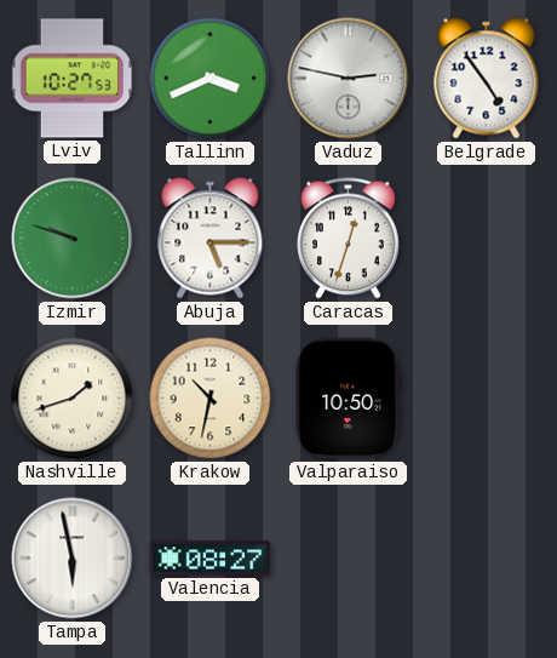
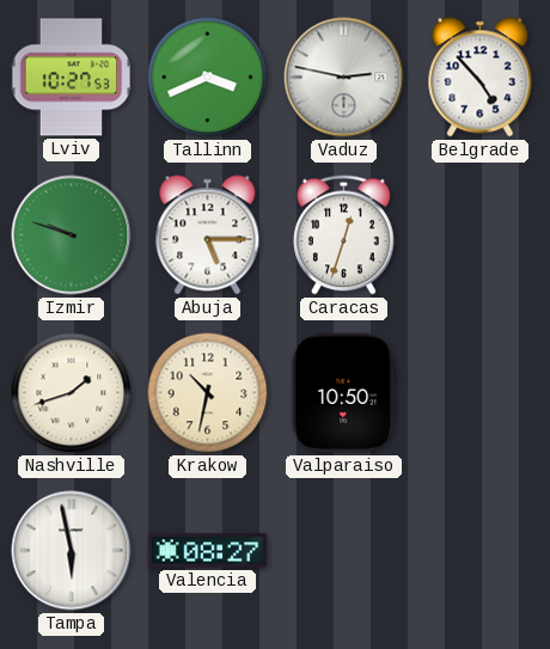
Belgrade: 4:54 -> 4:53 (481, 78)
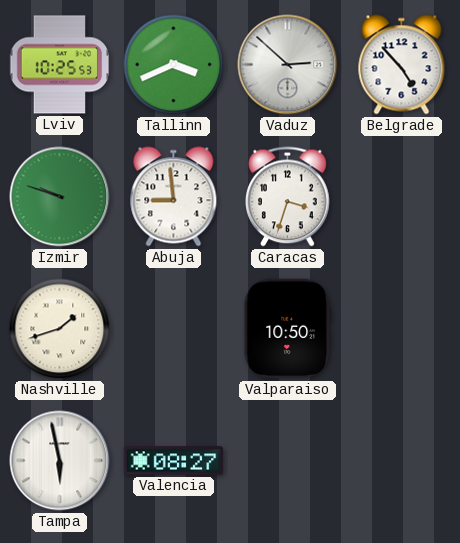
Lviv: 10:27 -> 10:25 (60, 65)
Vaduz: 2:47 -> 2:52 (288, 65)
Abuja: 5:15 -> 8:59 (174, 197)
Caracas: 12:33 -> 3:33 (288, 197)
Krakow: 10:32 -> none (208, 393)
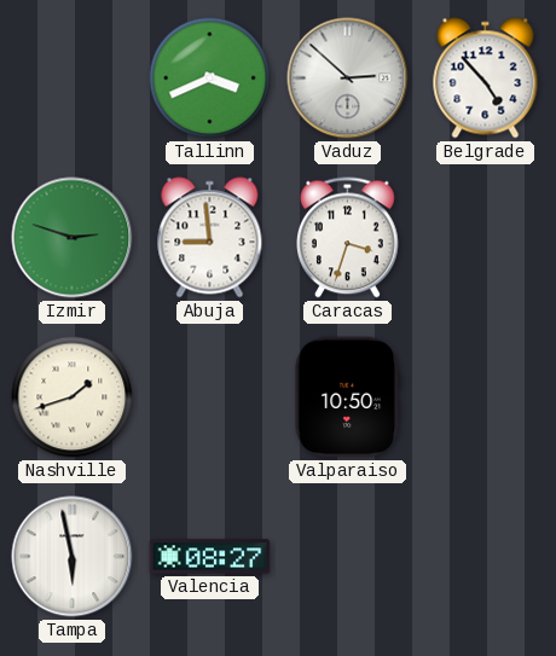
Lviv: 10:25 -> none (60, 65)
Izmir: 9:48 -> 2:48 (73, 238)
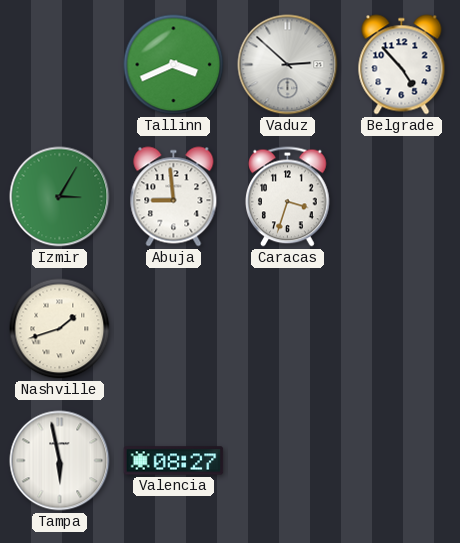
Izmir: 2:48 -> 3:05 (60, 197)
Valparaiso: 10:50 -> none (347, 397)
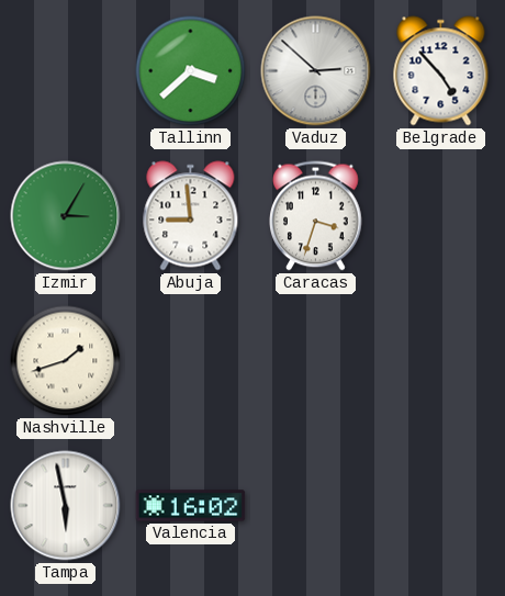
Tallinn: 3:41 -> 3:38 (191, 71)
Valencia: 08:27 -> 16:02 (191, 506)
